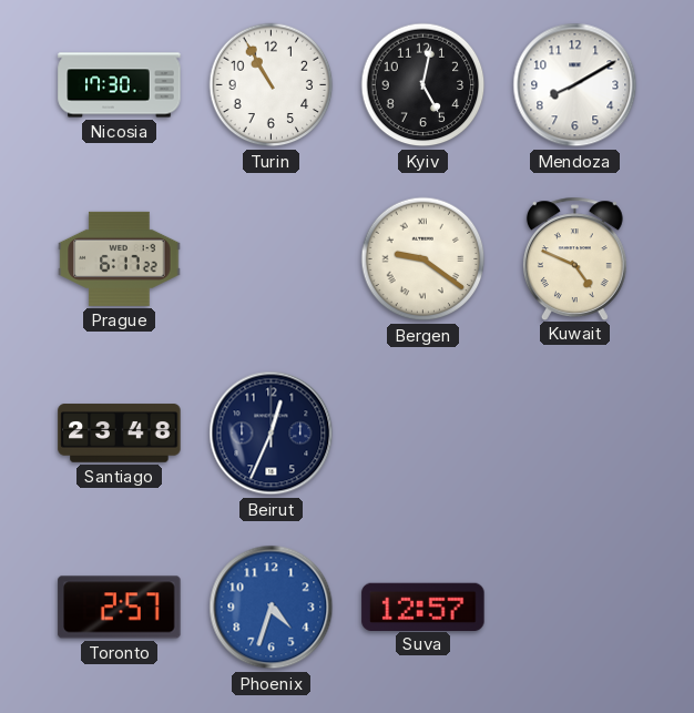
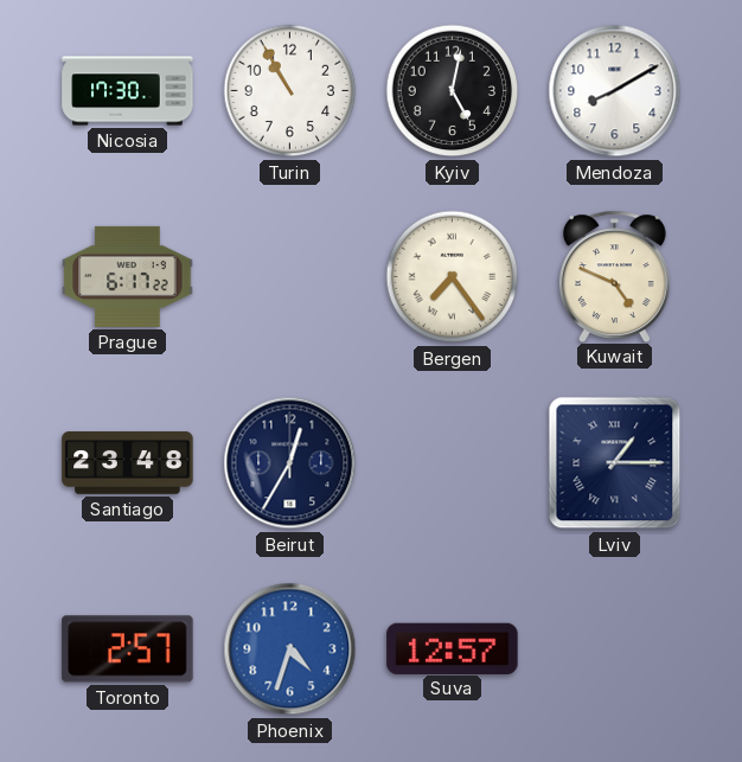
Bergen: 9:21 -> 7:24 (453, 277)
Beirut: 12:34 -> 12:35 (290, 463)
Lviv: none -> 1:15 (615, 463)
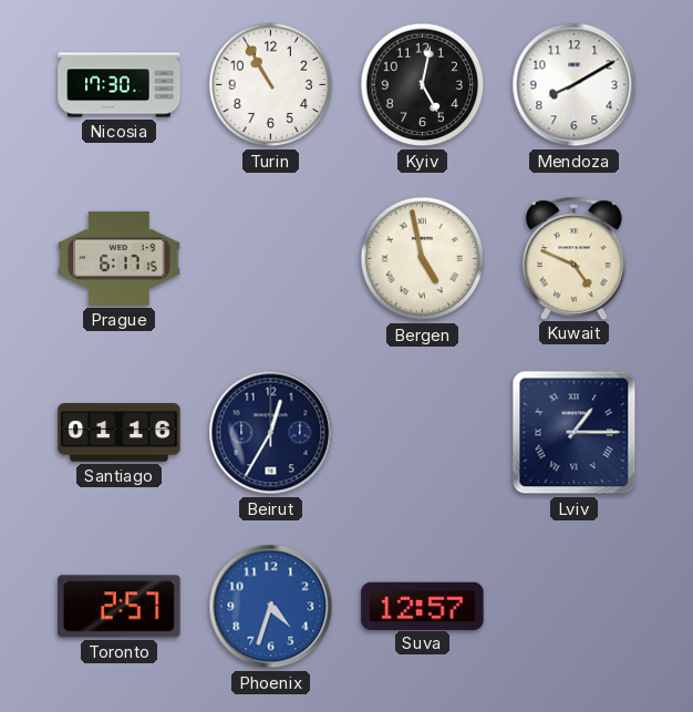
Prague: 6:17:22 -> 6:17:15 (120, 258)
Bergen: 7:24 -> 4:58 (423, 259)
Santiago: 23:48 -> 01:16 (120, 433)
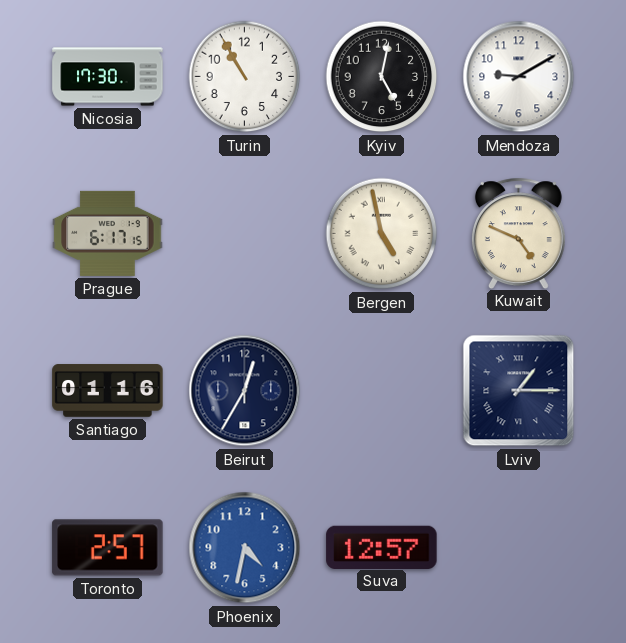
Mendoza: 8:10 -> 9:10 (519, 77)
Phoenix: 4:33 -> 4:32 (245, 548)
